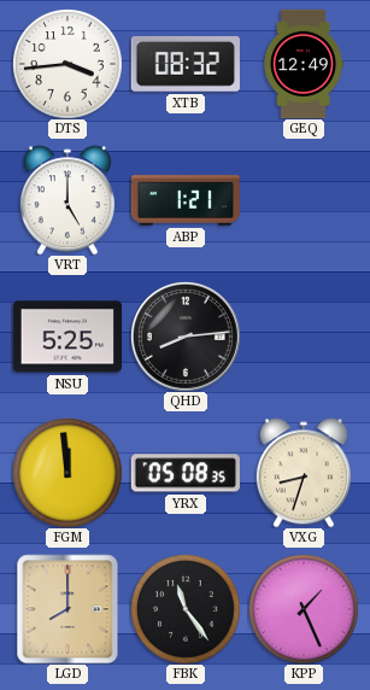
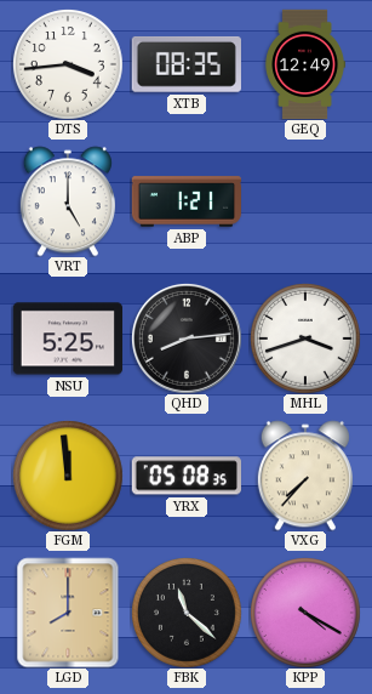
XTB: 08:32 -> 08:35 (187, 64)
MHL: none -> 3:42 (305, 339)
VXG: 8:33 -> 7:37 (305, 476)
FBK: 11:24 -> 11:22 (187, 613)
KPP: 1:26 -> 4:20 (305, 613)
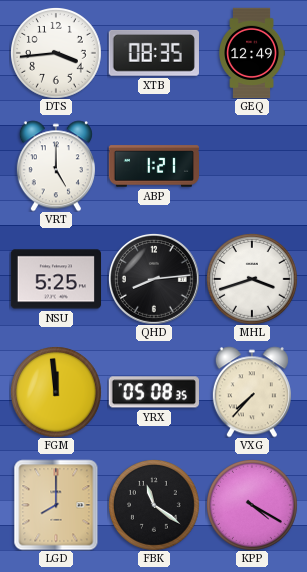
FBK: 11:22 -> 11:21 (154, 505)
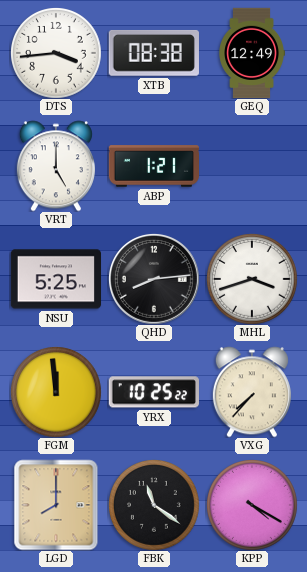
XTB: 08:35 -> 08:38 (154, 53)
YRX: 05:08 -> 10:25 (154, 392)
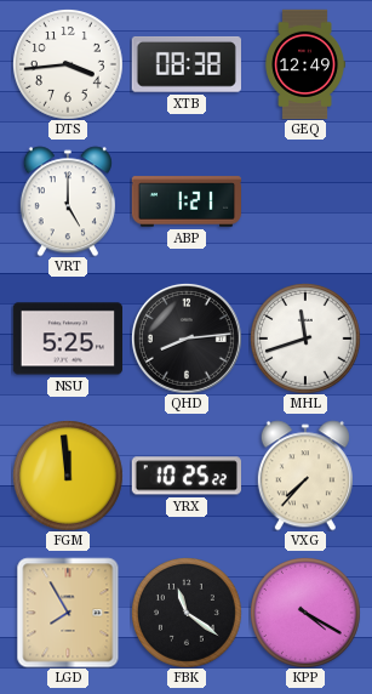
MHL: 3:42 -> 11:42 (305, 339)
LGD: 8:00 -> 7:55 (68, 613)
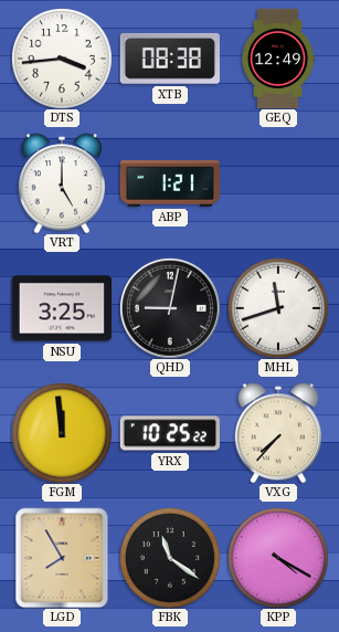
NSU: 5:25 -> 3:25 (61, 308)
QHD: 8:14 -> 9:02 (170, 308)
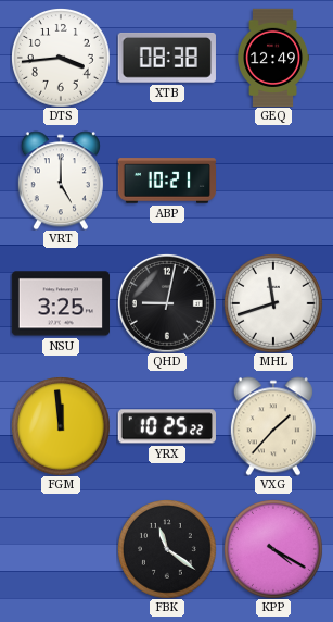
ABP: 1:21 -> 10:21 (166, 181)
VXG: 7:37 -> 1:37 (273, 426)
LGD: 7:55 -> none (62, 558)
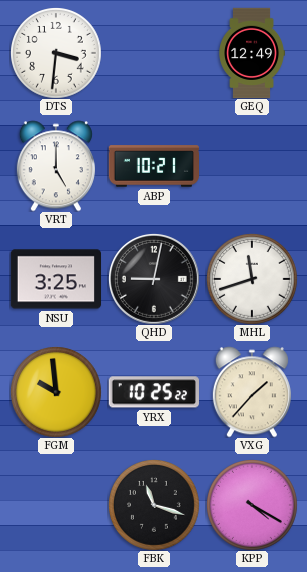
DTS: 3:44 -> 3:31 (56, 53)
XTB: 08:38 -> none (167, 58)
FGM: 11:59 -> 9:59 (56, 392)
FBK: 11:21 -> 11:18 (154, 505)
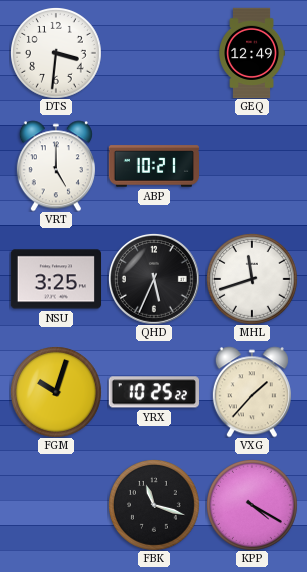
QHD: 9:02 -> 5:34 (154, 279)
FGM: 9:59 -> 10:03 (56, 392)
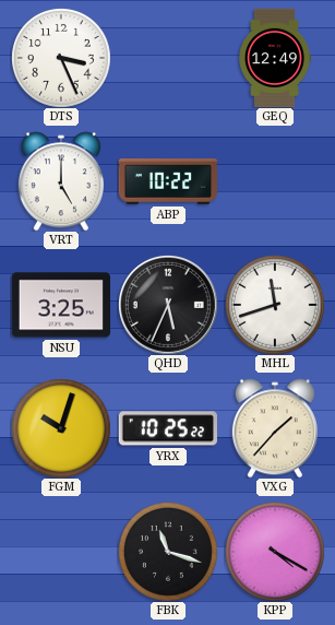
DTS: 3:31 -> 3:26 (61, 58)
ABP: 10:21 -> 10:22 (167, 181)
